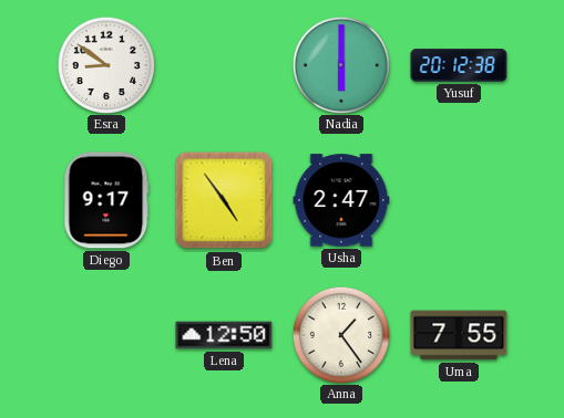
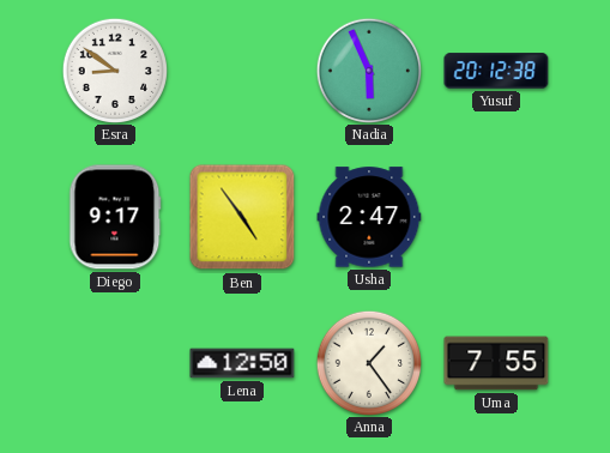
Nadia: 6:00 -> 5:56 (368, 70)
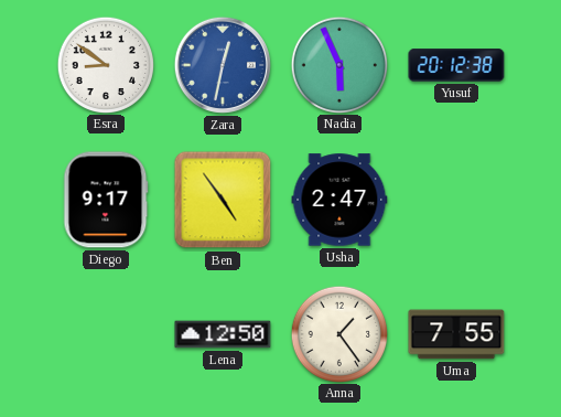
Zara: none -> 12:32 (223, 65)
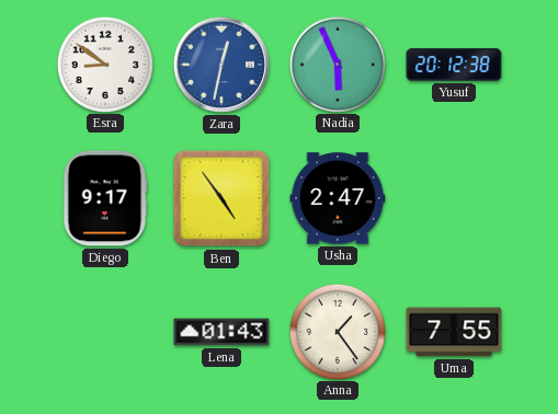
Lena: 12:50 -> 01:43 (221, 332)
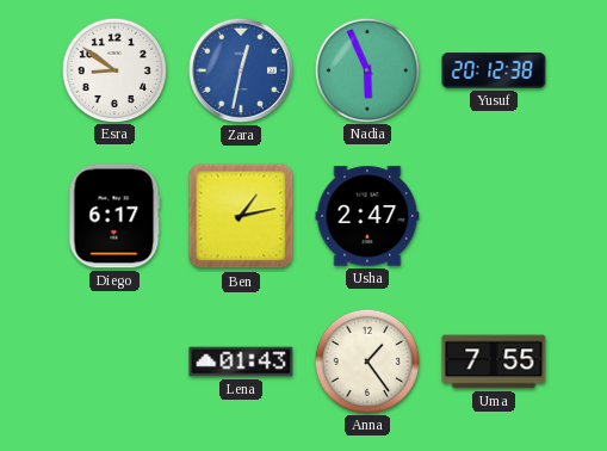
Diego: 9:17 -> 6:17 (114, 216)
Ben: 4:54 -> 1:13 (241, 216)
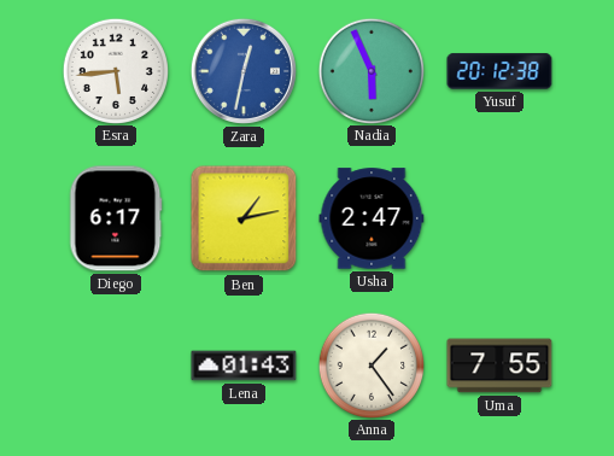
Esra: 8:51 -> 5:44 (115, 70)
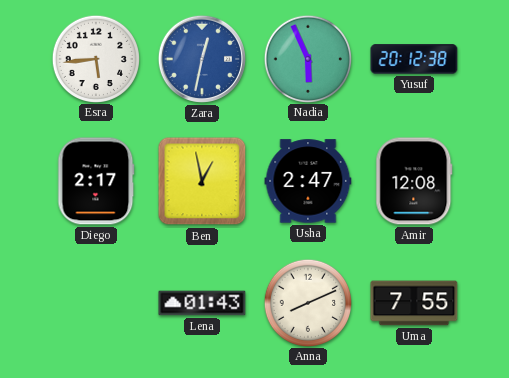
Diego: 6:17 -> 2:17 (96, 181)
Ben: 1:13 -> 12:58 (202, 181)
Amir: none -> 12:08 (414, 181)
Anna: 1:24 -> 8:11 (307, 302)
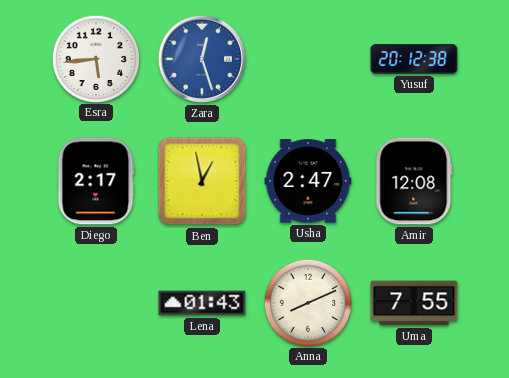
Zara: 12:32 -> 12:27 (202, 59)
Nadia: 5:56 -> none (307, 58)
